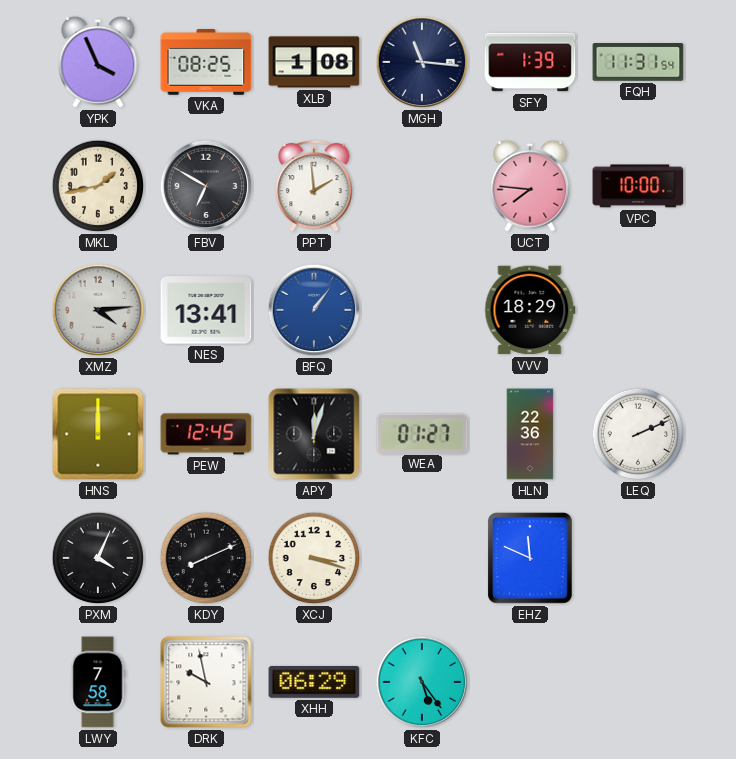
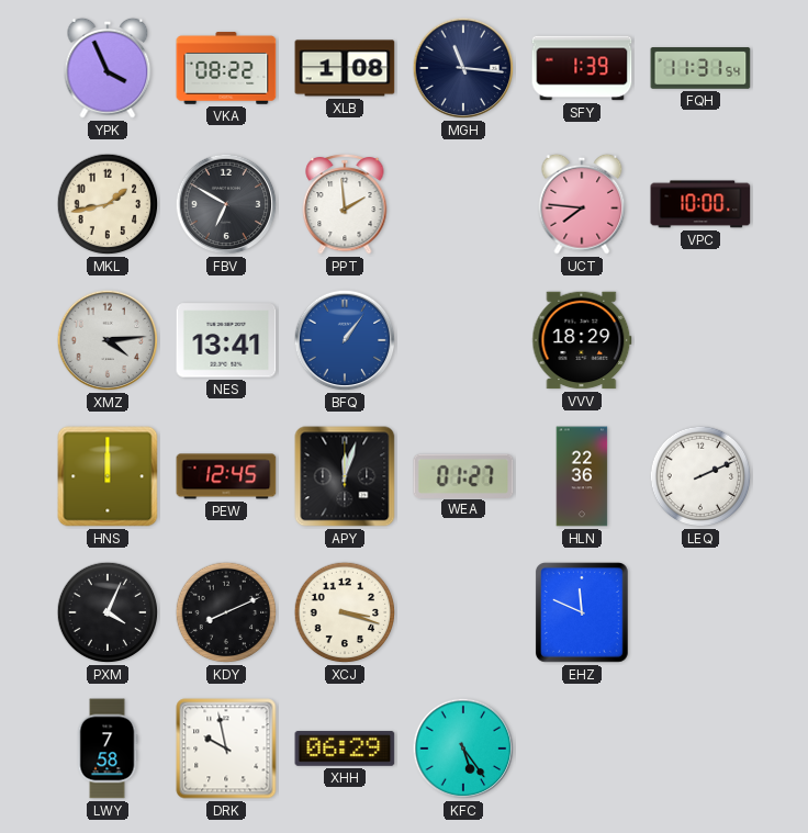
VKA: 08:25 -> 08:22 (226, 68)
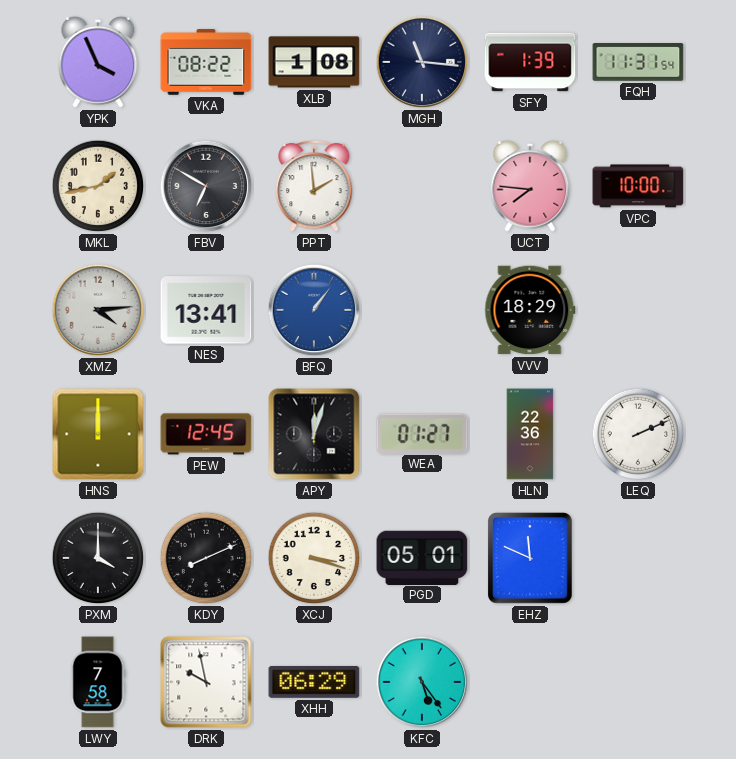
PXM: 4:04 -> 4:00 (98, 558)
PGD: none -> 05:01 (422, 557)
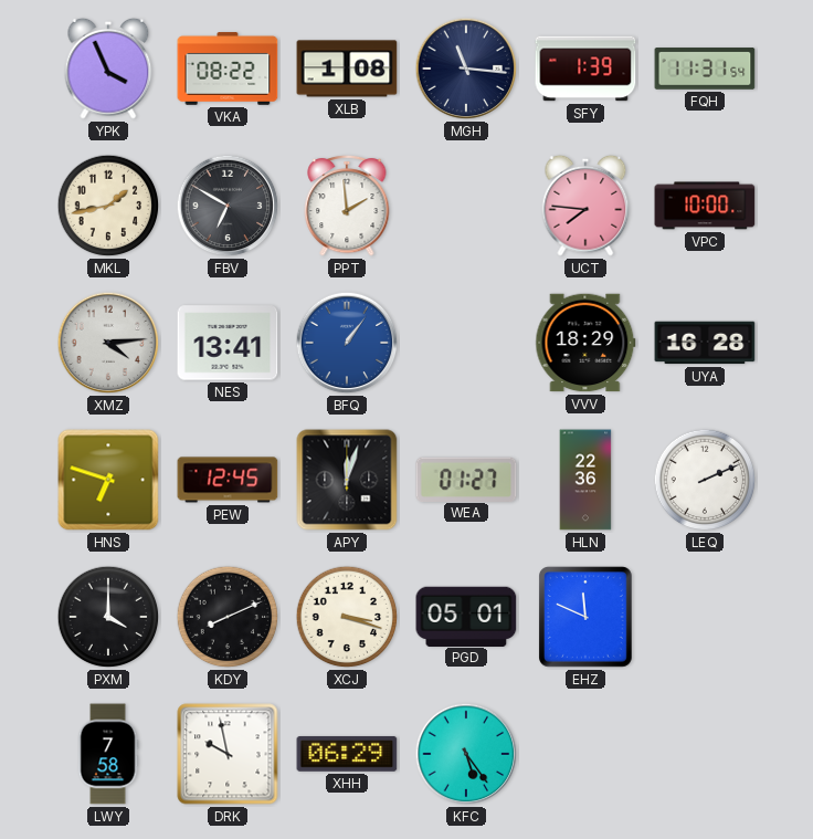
UYA: none -> 16:28 (705, 343)
HNS: 12:00 -> 6:48 (108, 480)
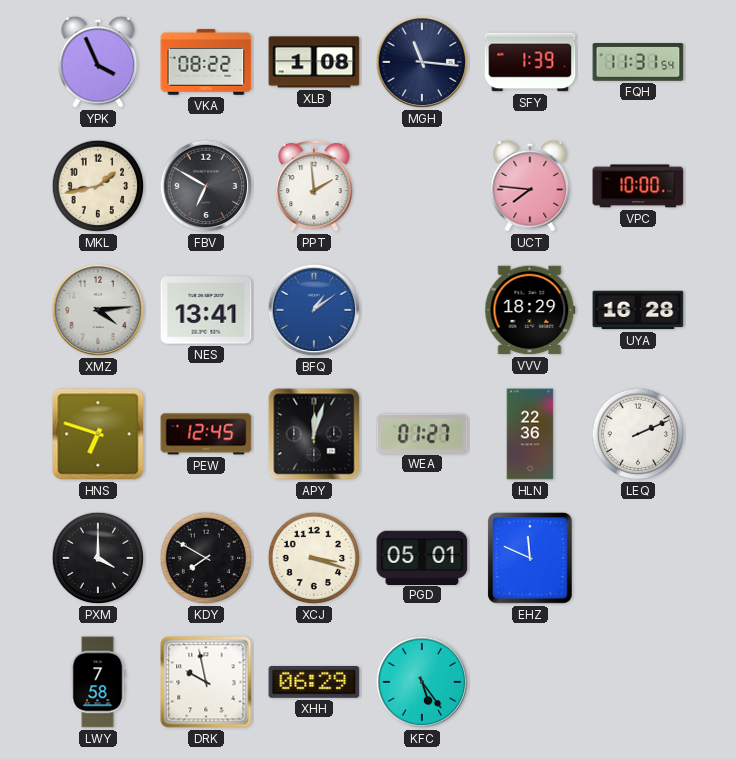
BFQ: 1:06 -> 1:09 (314, 310)
KDY: 8:11 -> 7:50 (206, 558)
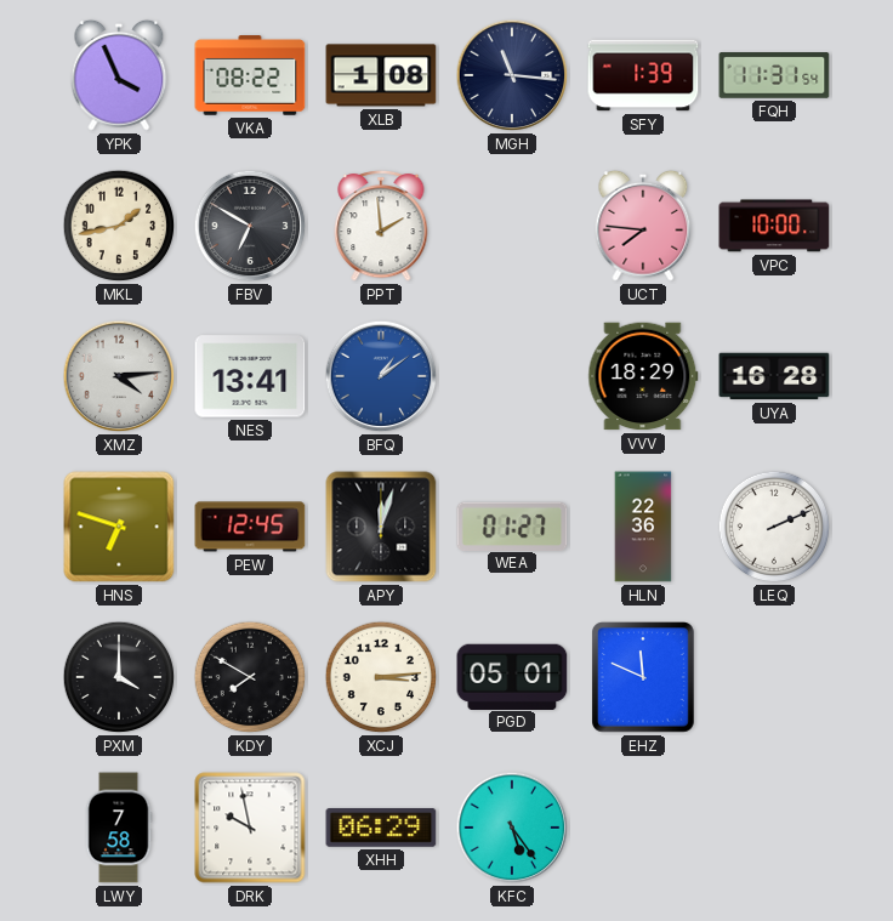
XCJ: 3:18 -> 3:14 (381, 677)
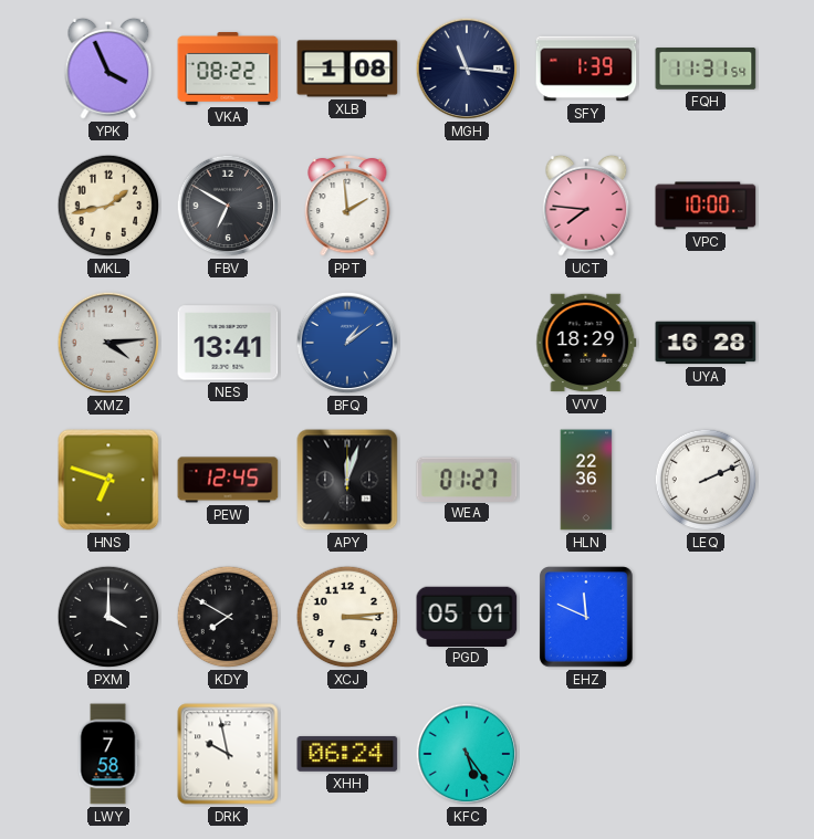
XHH: 06:29 -> 06:24 (347, 754)
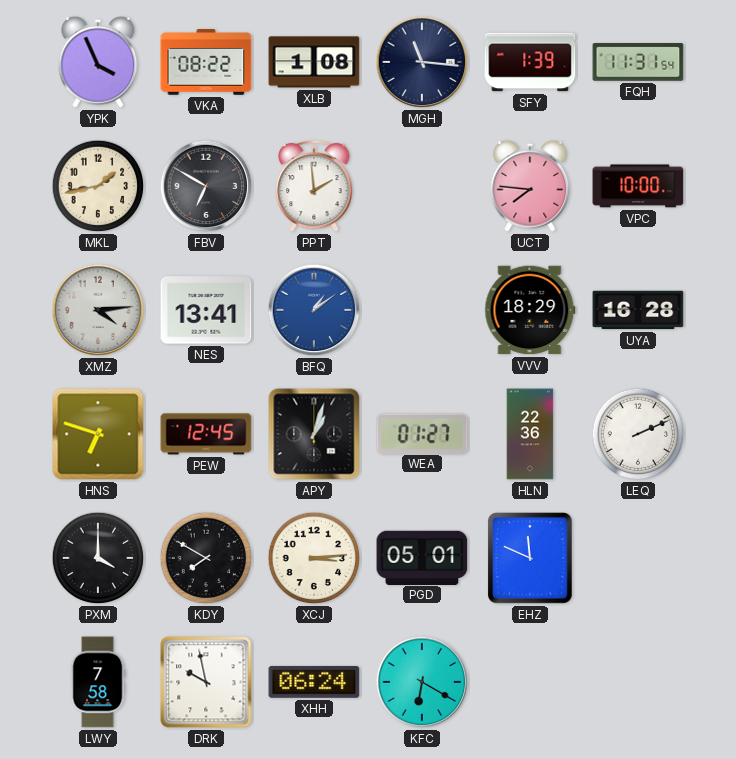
APY: 12:03 -> 1:03 (314, 434)
KFC: 5:24 -> 6:20 (422, 682)
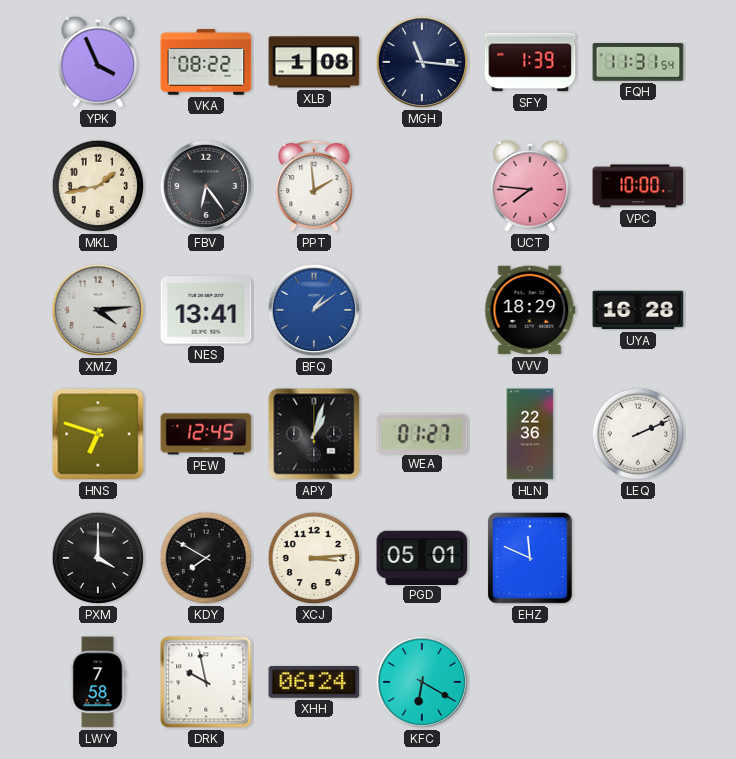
FBV: 6:50 -> 6:24 (206, 186)
